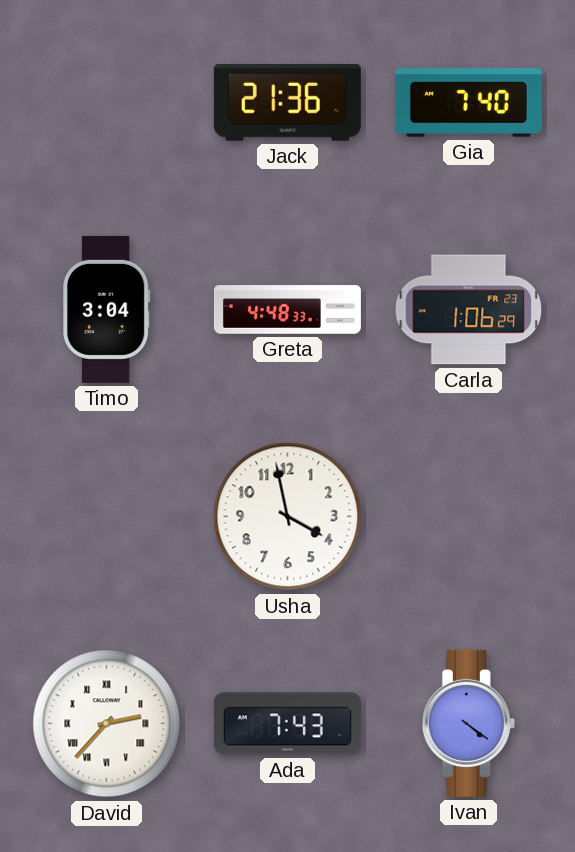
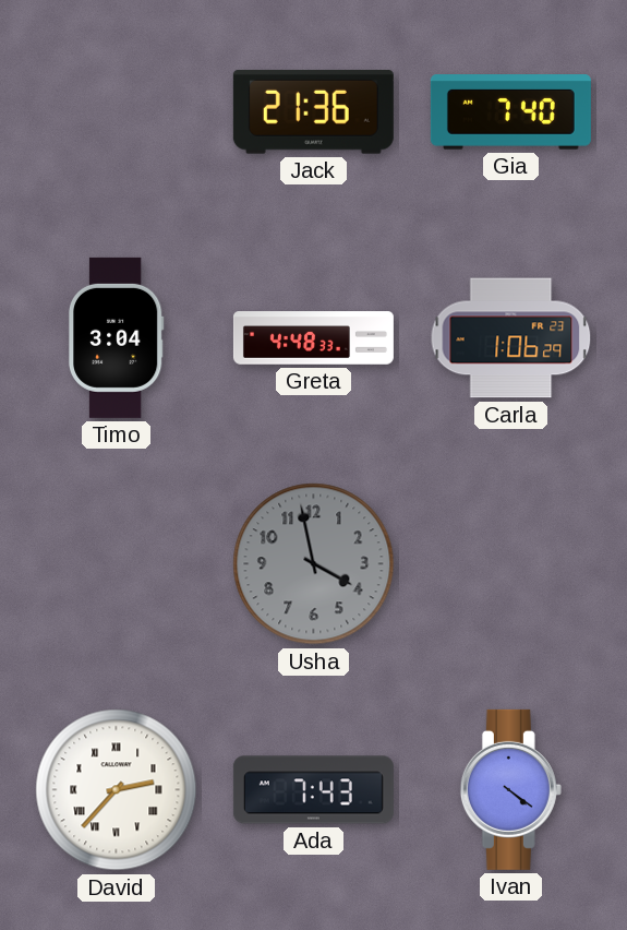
Usha dial: white -> grey (314, 564)
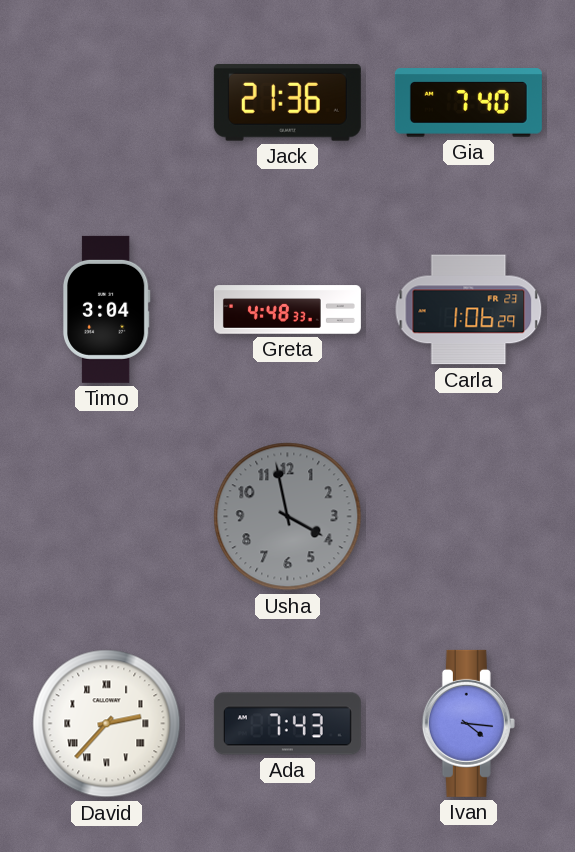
Ivan: 4:21 -> 4:16 (468, 723)
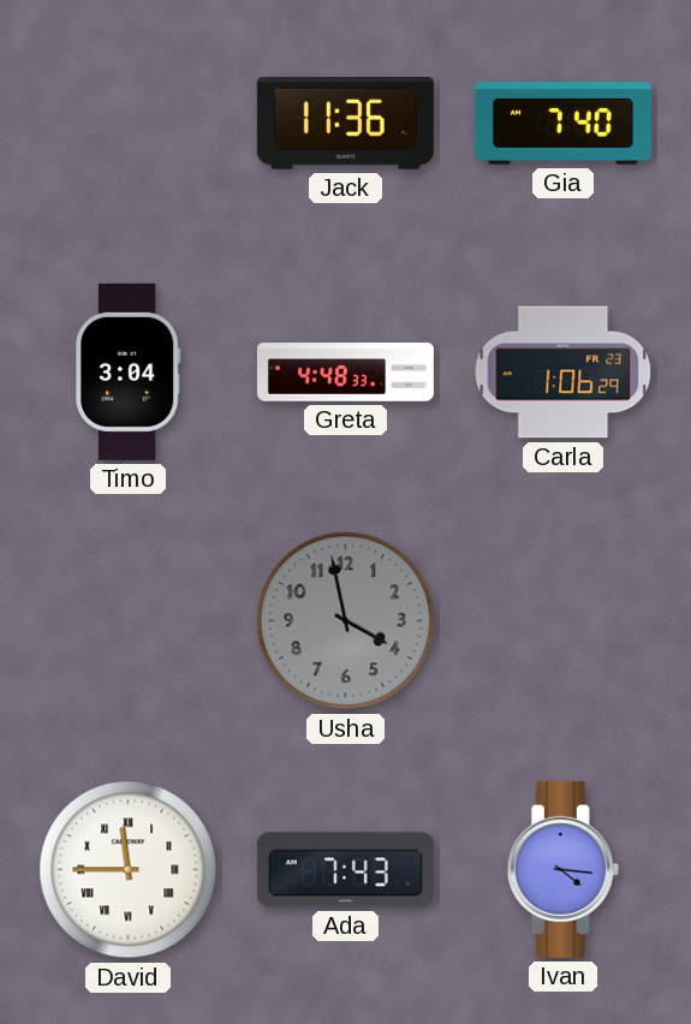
Jack: 21:36 -> 11:36 (345, 123)
David: 2:37 -> 11:45 (129, 870)
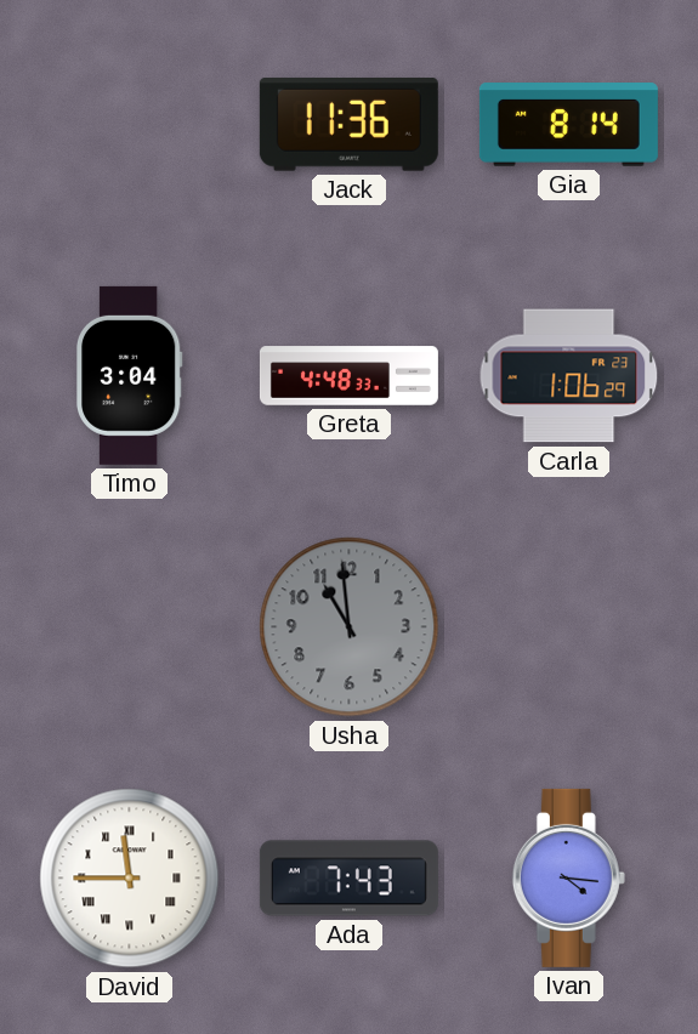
Gia: 7:40 -> 8:14 (568, 125)
Usha: 3:58 -> 10:59 (350, 627)
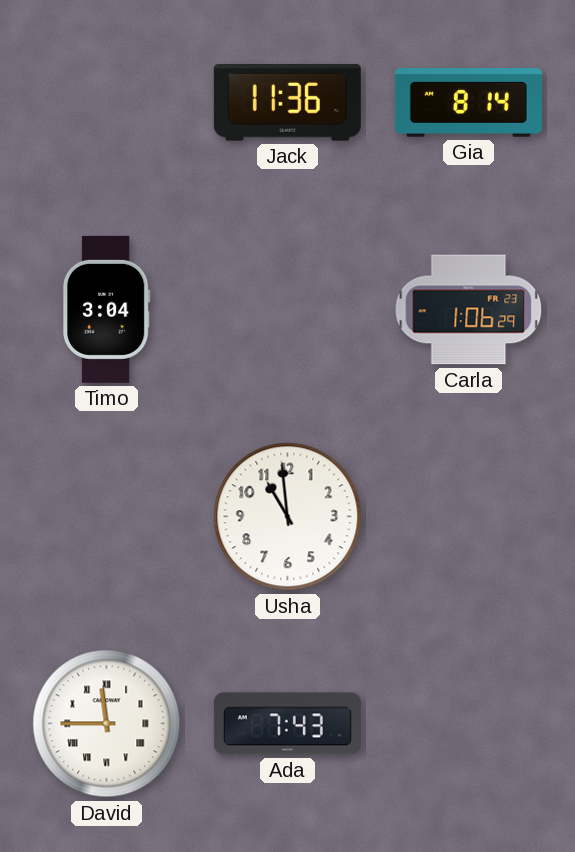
Greta: 4:48 -> none (348, 376)
Usha dial: grey -> white (288, 517)
Ivan: 4:16 -> none (568, 877)
